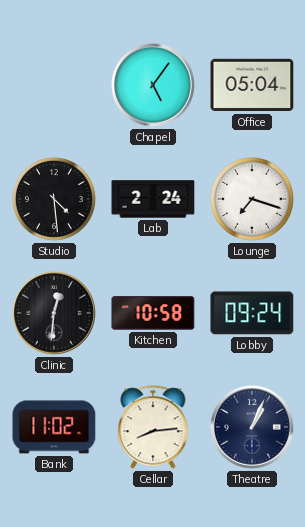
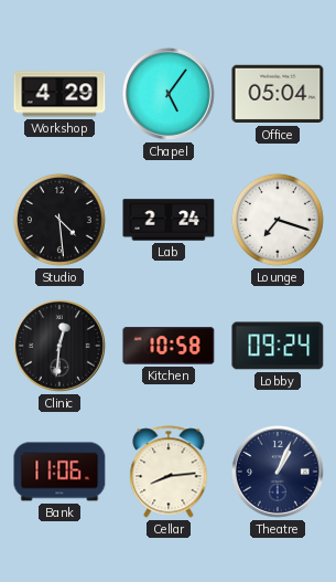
Workshop: none -> 4:29 (59, 94)
Bank: 11:02 -> 11:06 (59, 472)
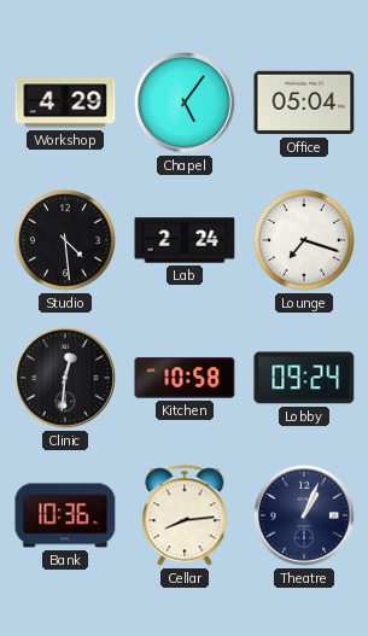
Bank: 11:06 -> 10:36 (65, 515)
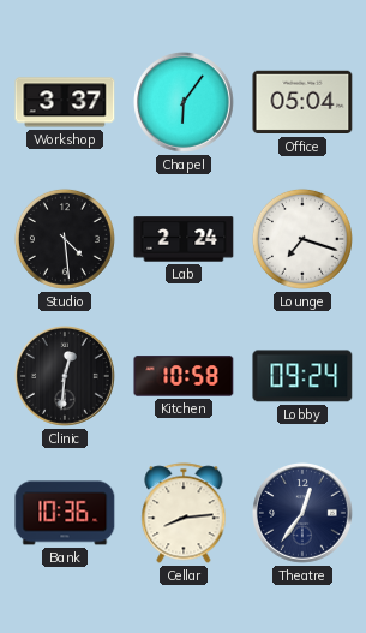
Workshop: 4:29 -> 3:37 (65, 102)
Chapel: 5:06 -> 6:06 (185, 103)
Theatre: 1:04 -> 12:36 (304, 514)
